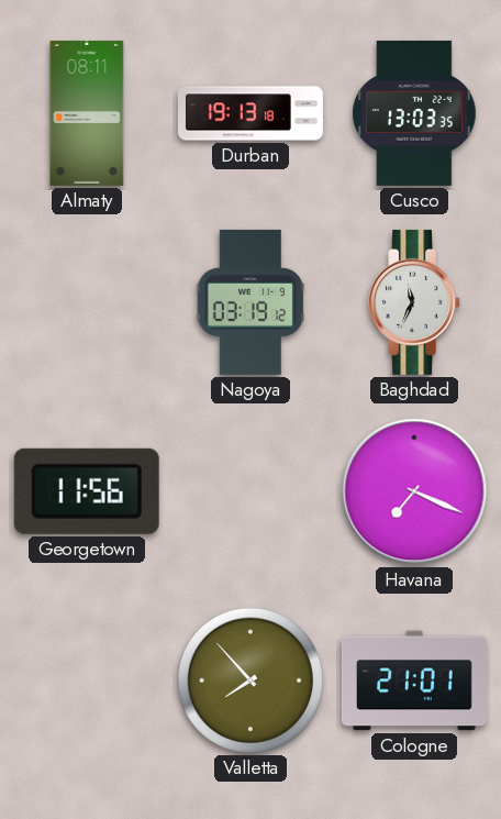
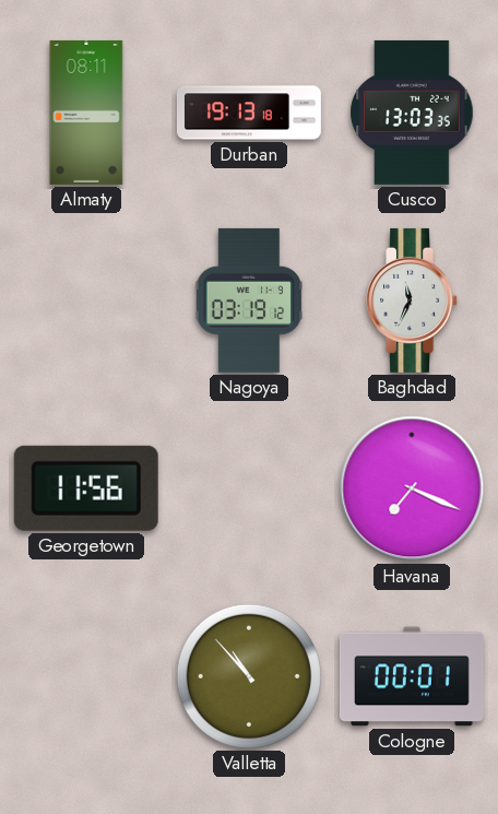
Valletta: 7:53 -> 10:53 (249, 676)
Cologne: 21:01 -> 00:01 (412, 676)
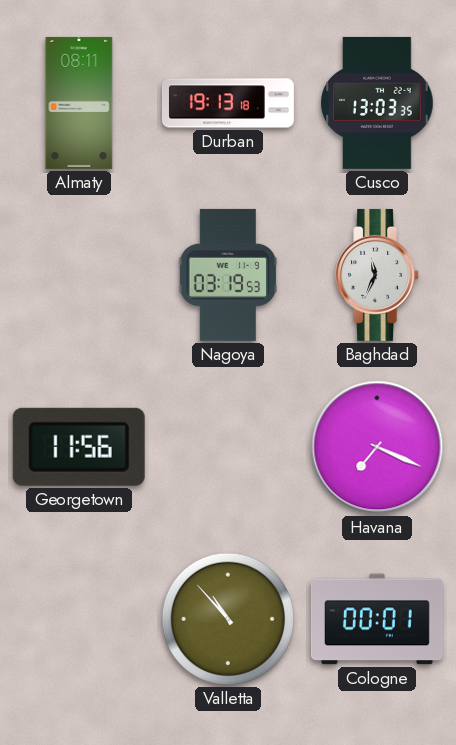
Nagoya: 03:19:12 -> 03:19:53 (227, 275)
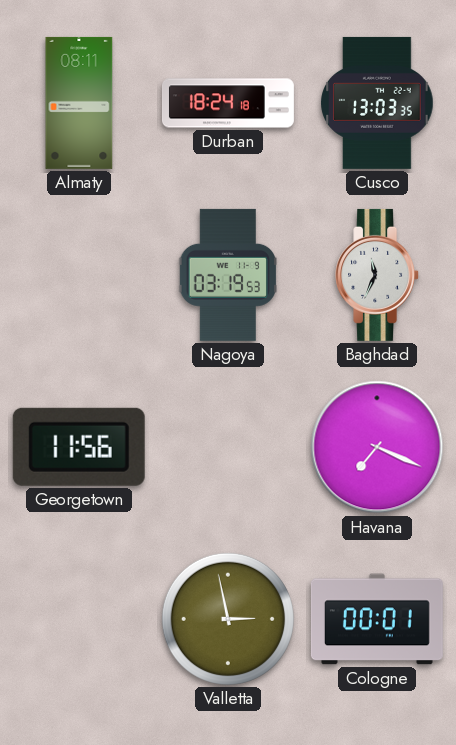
Durban: 19:13 -> 18:24 (228, 103)
Valletta: 10:53 -> 2:58 (228, 619)
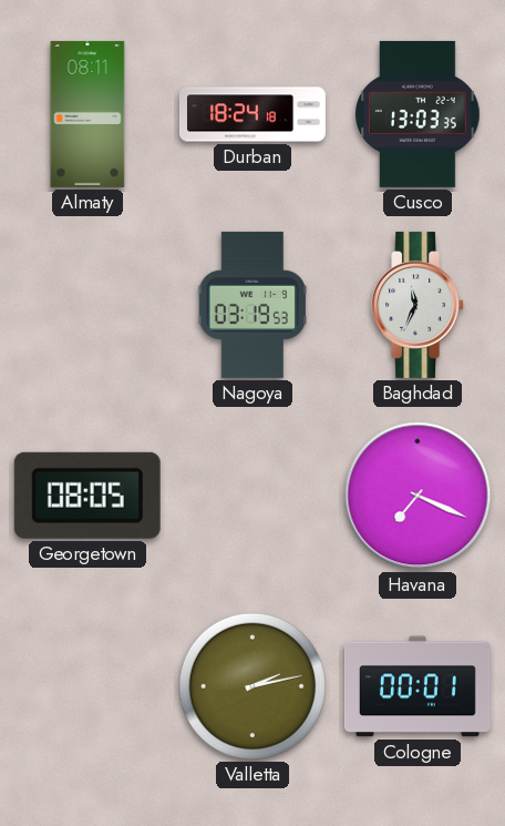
Georgetown: 11:56 -> 08:05 (87, 496)
Valletta: 2:58 -> 2:13 (252, 686)
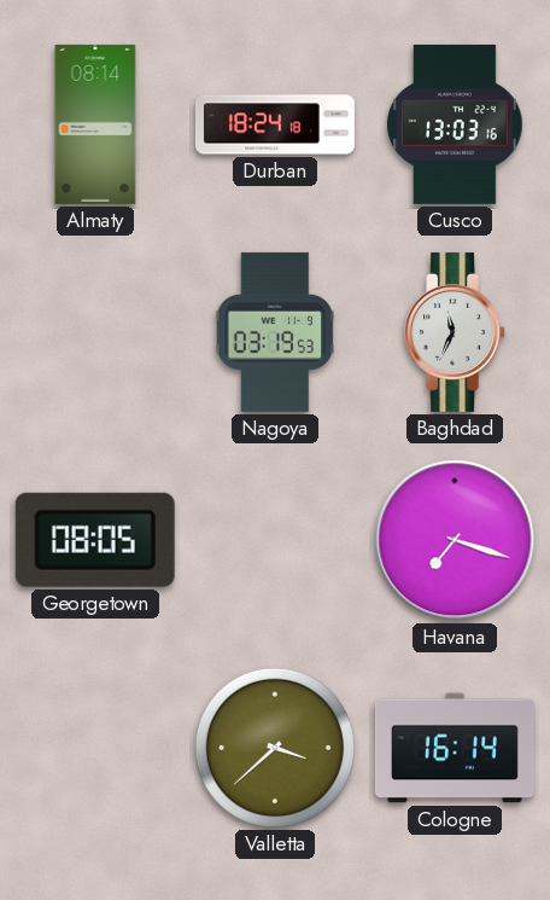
Almaty: 08:11 -> 08:14 (95, 124)
Cusco: 13:03:35 -> 13:03:16 (455, 124)
Havana: 7:19 -> 7:18 (455, 540)
Valletta: 2:13 -> 3:38 (275, 748)
Cologne: 00:01 -> 16:14 (455, 748)
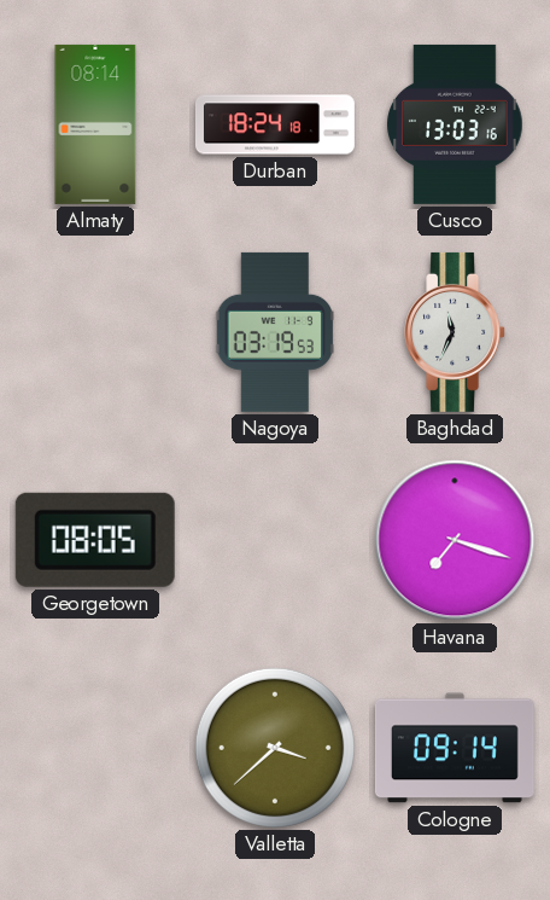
Cologne: 16:14 -> 09:14 (455, 748)
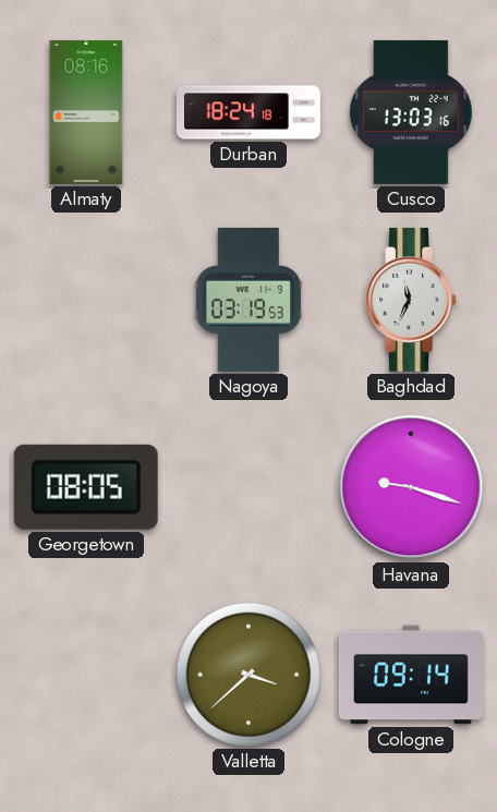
Almaty: 08:14 -> 08:16 (86, 112)
Havana: 7:18 -> 9:18 (411, 487)
